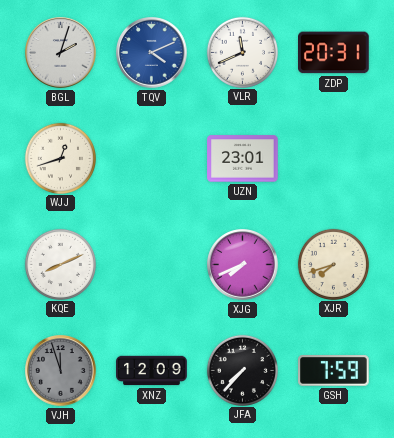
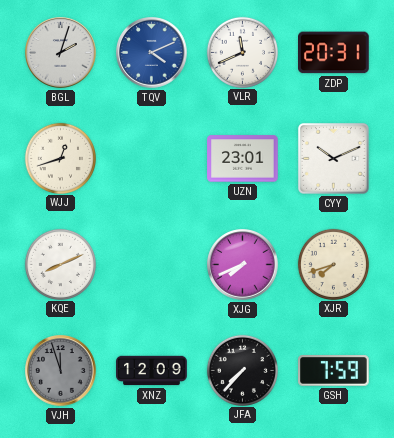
CYY: none -> 10:11 (333, 158)
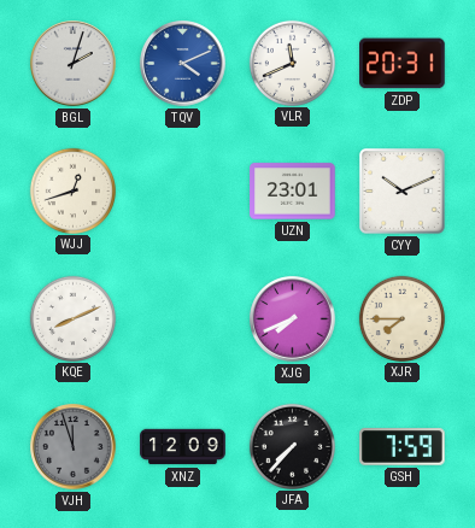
XJR: 7:42 -> 7:45 (401, 318)
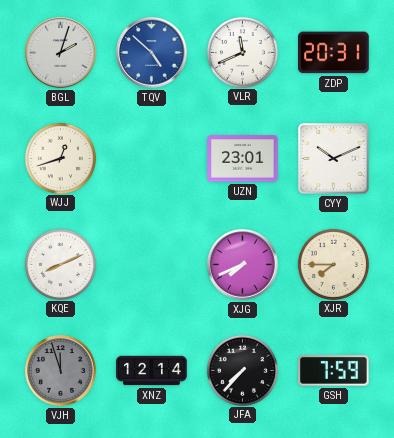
TQV: 4:11 -> 4:52 (152, 53)
XNZ: 12:09 -> 12:14 (152, 371)
